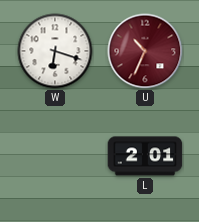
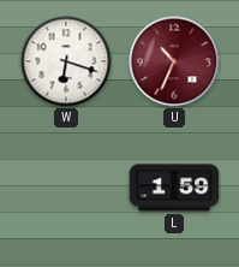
L: 2:01 -> 1:59 (174, 188)
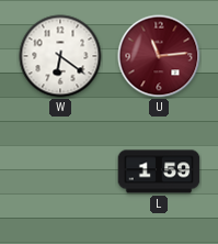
W: 6:18 -> 6:21 (60, 56)
U: 10:34 -> 11:14 (159, 56)
